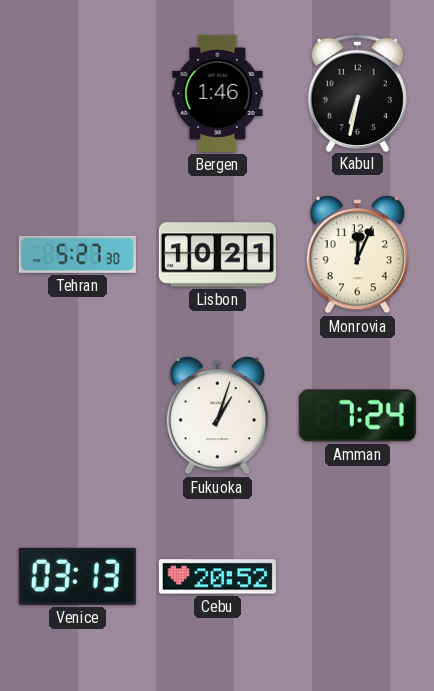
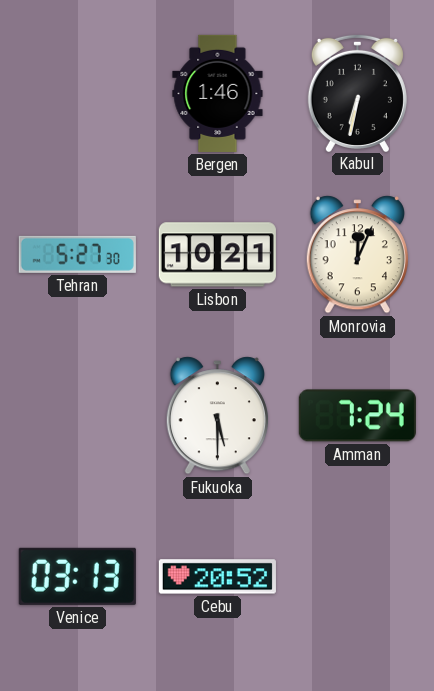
Fukuoka: 1:03 -> 5:30 (217, 416)
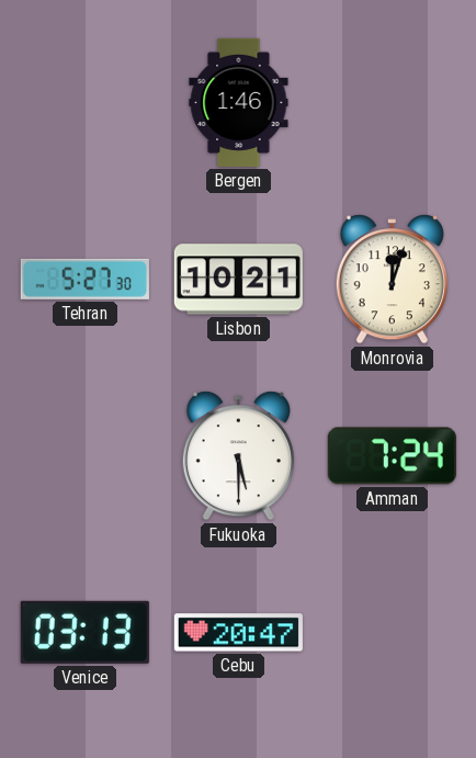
Kabul: 6:32 -> none (357, 92)
Monrovia: 12:04 -> 12:03 (392, 280)
Cebu: 20:52 -> 20:47 (238, 633)
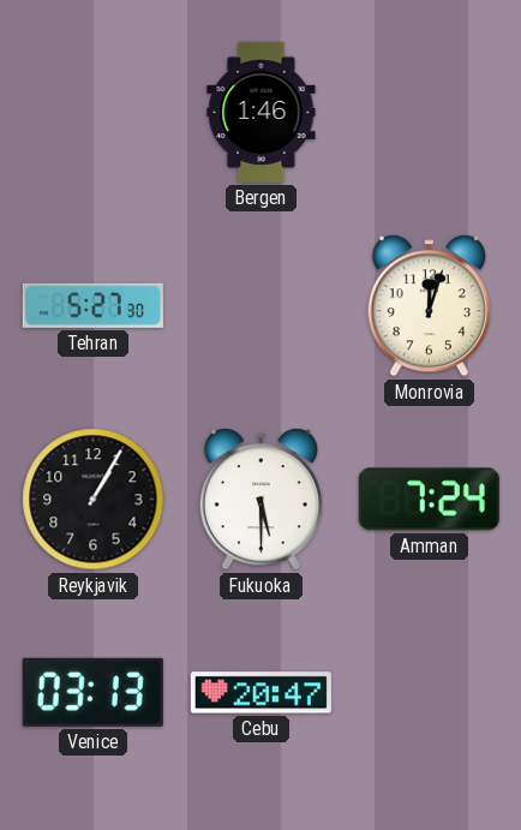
Lisbon: 10:21 -> none (238, 280)
Reykjavik: none -> 1:05 (94, 500)
